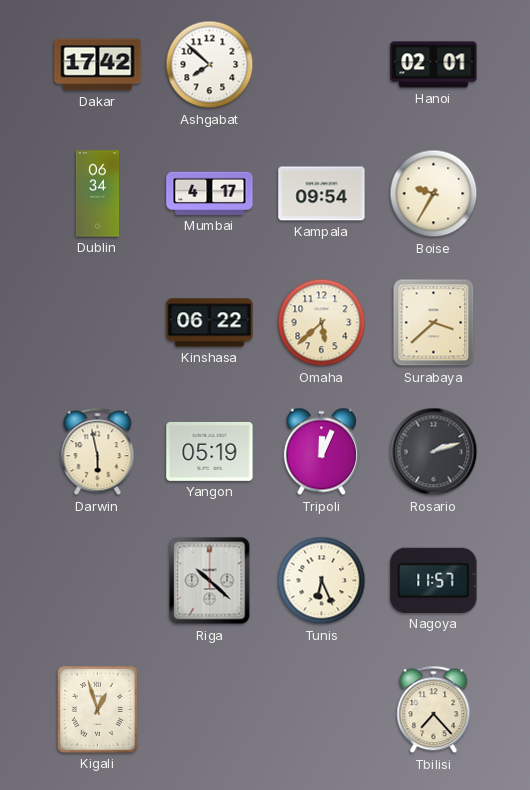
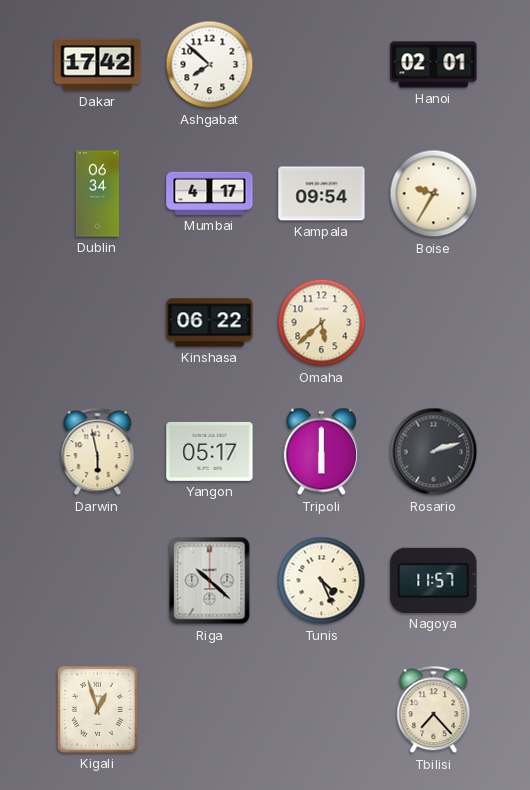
Surabaya: 3:38 -> none (434, 323)
Yangon: 05:19 -> 05:17 (210, 451)
Tripoli: 12:04 -> 6:00 (321, 452)
Tunis: 6:26 -> 4:26 (322, 581)
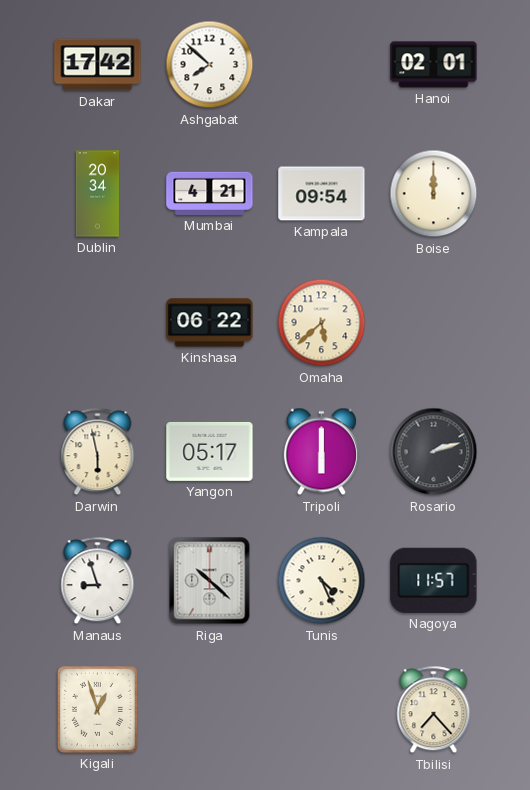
Dublin: 06:34 -> 20:34 (97, 194)
Mumbai: 4:17 -> 4:21 (210, 193)
Boise: 9:35 -> 12:00 (434, 194)
Manaus: none -> 8:57 (98, 581)
